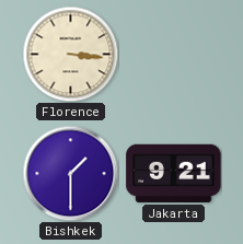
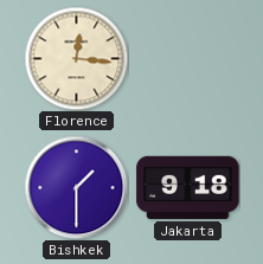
Florence: 3:16 -> 12:16 (76, 58)
Jakarta: 9:21 -> 9:18 (188, 187)
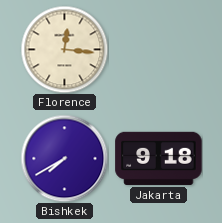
Bishkek: 1:30 -> 7:40 (64, 158)
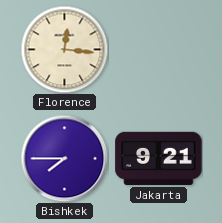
Bishkek: 7:40 -> 7:45 (64, 158)
Jakarta: 9:18 -> 9:21 (159, 158)
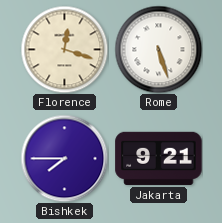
Florence: 12:16 -> 12:18 (64, 49)
Rome: none -> 5:27 (158, 49)
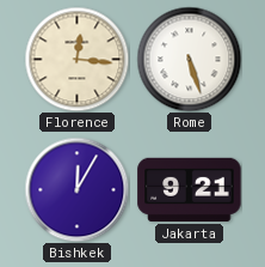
Florence: 12:18 -> 12:16 (76, 59)
Bishkek: 7:45 -> 12:05 (76, 189)
